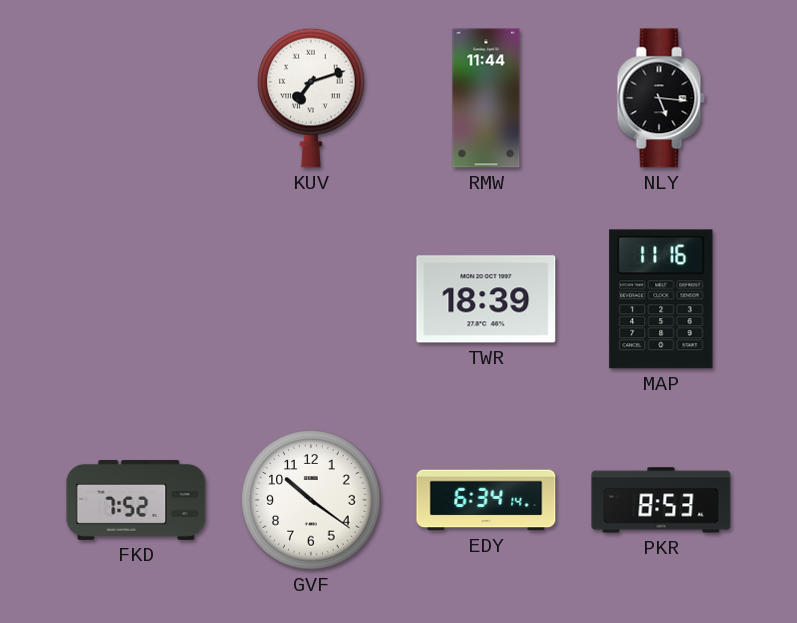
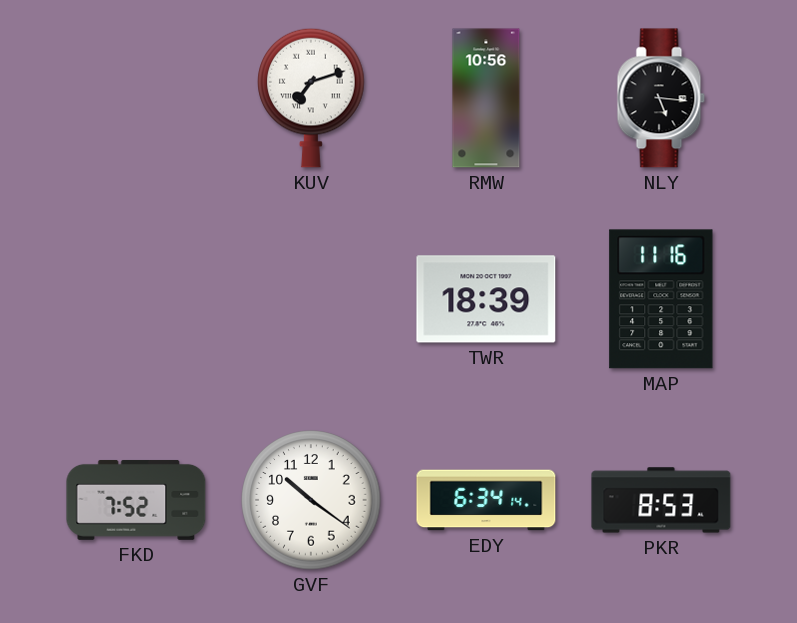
RMW: 11:44 -> 10:56 (486, 98)
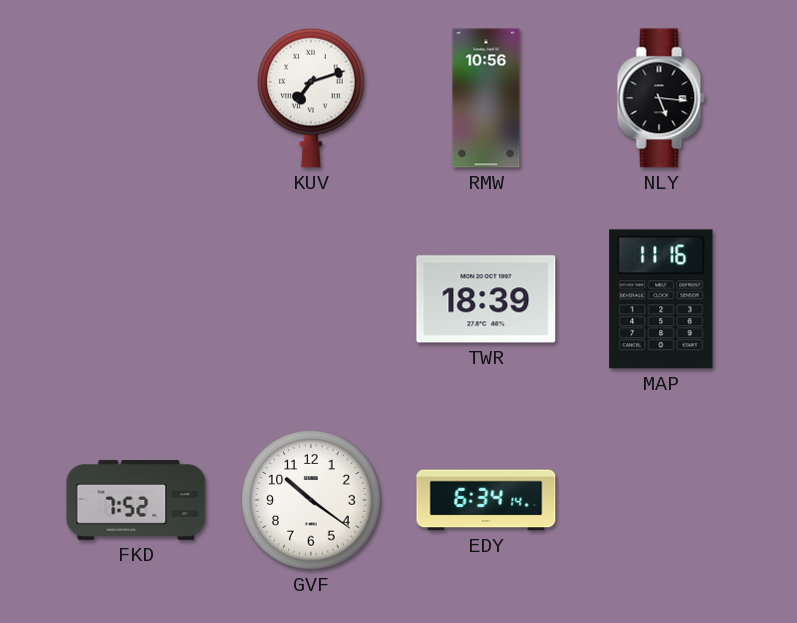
PKR: 8:53 -> none (661, 500)
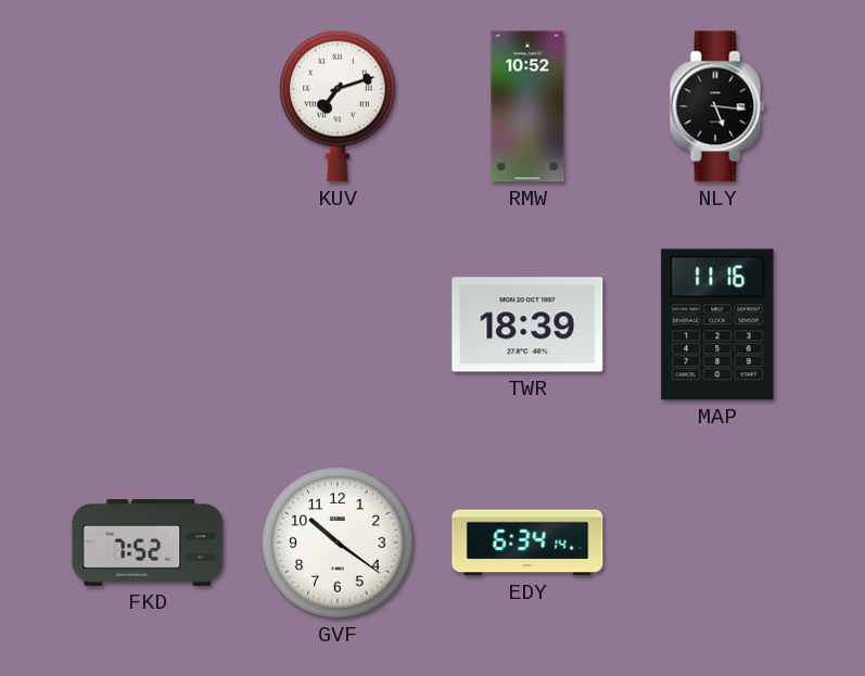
RMW: 10:56 -> 10:52 (527, 106)
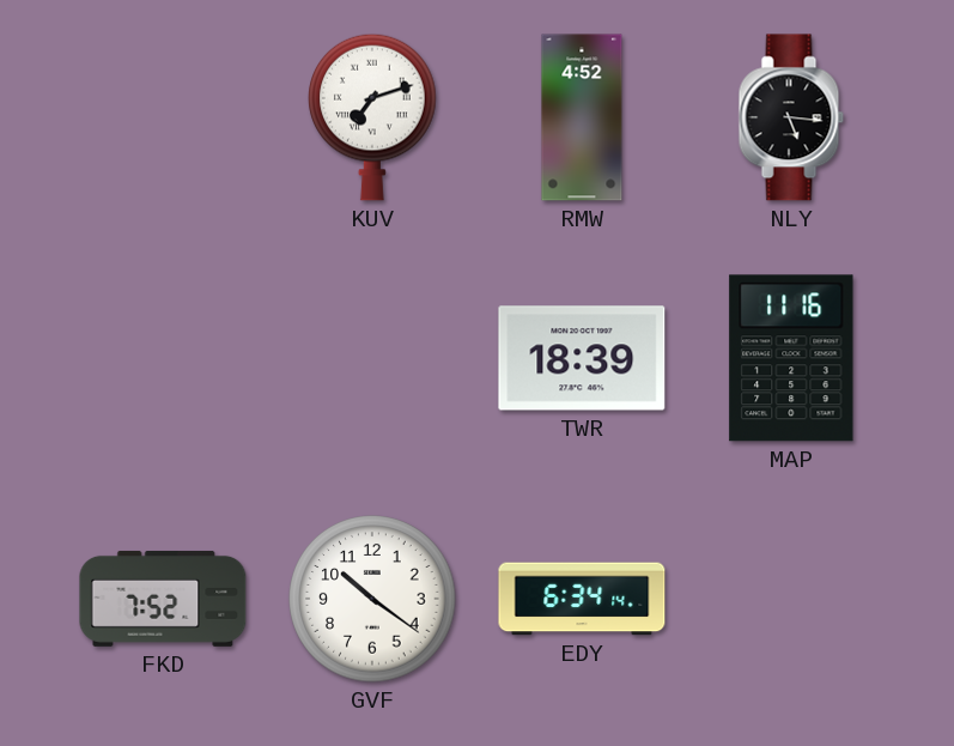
RMW: 10:52 -> 4:52 (582, 117)
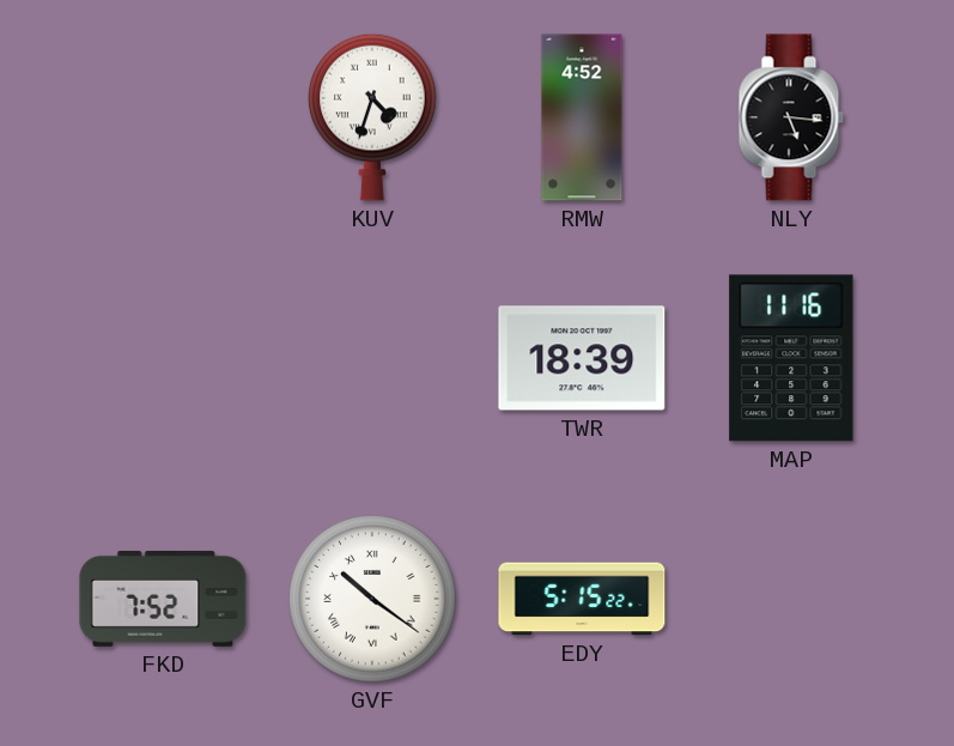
KUV: 7:12 -> 4:33 (372, 117)
GVF numerals: Arabic -> Roman (372, 599)
EDY: 6:34 -> 5:15 (582, 599)
